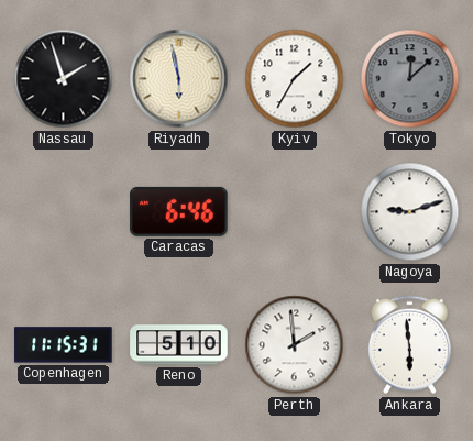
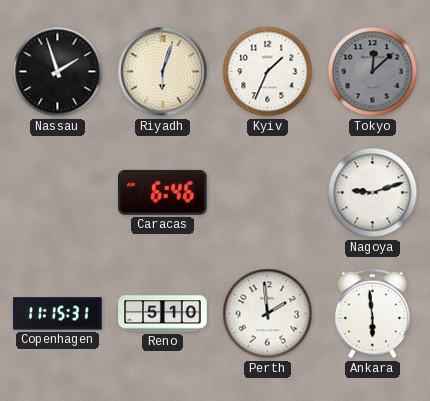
Riyadh: 5:58 -> 6:03 (163, 72)
Kyiv: 1:35 -> 1:34 (268, 72)
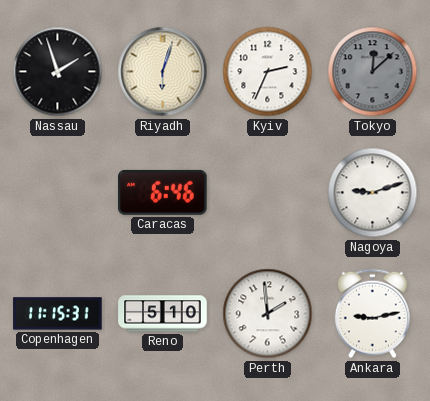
Kyiv: 1:34 -> 2:34 (268, 72)
Ankara: 5:59 -> 9:13 (372, 314)
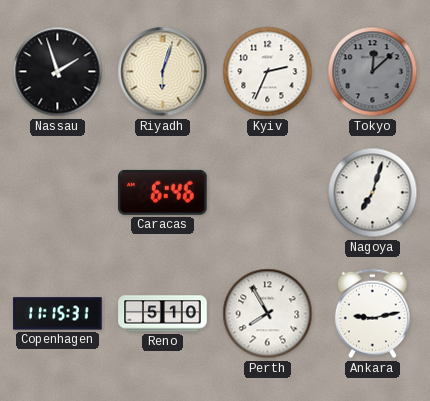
Nagoya: 9:12 -> 7:03 (373, 193)
Perth: 1:59 -> 7:55 (268, 314)
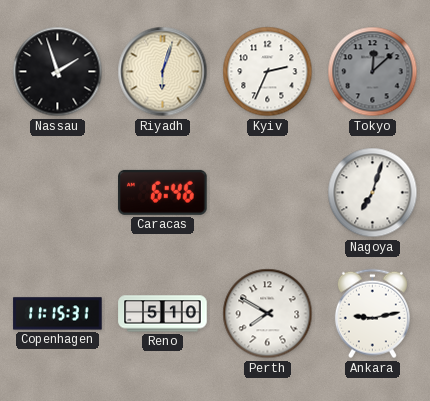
Perth: 7:55 -> 7:50 (268, 314)
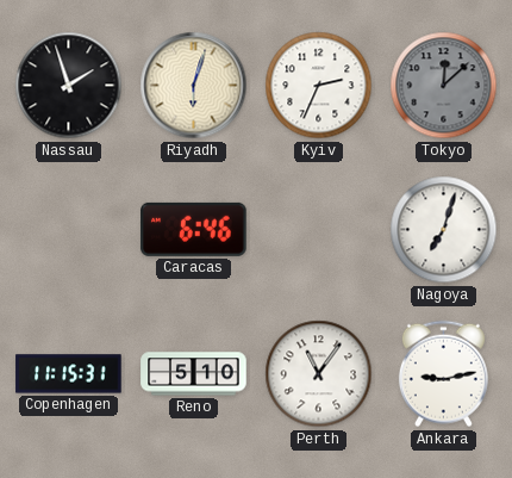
Perth: 7:50 -> 11:06 (319, 374)
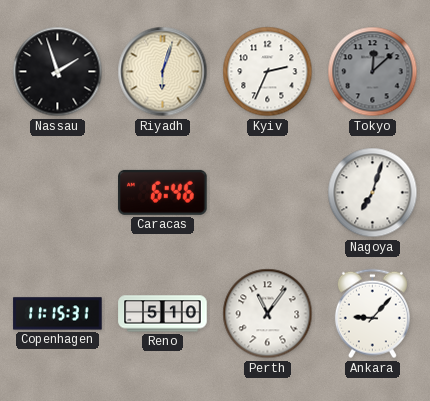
Ankara: 9:13 -> 9:07 (372, 314)
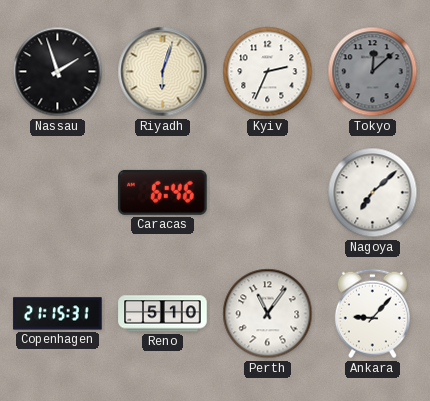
Nagoya: 7:03 -> 7:08 (373, 193)
Copenhagen: 11:15 -> 21:15 (58, 314)
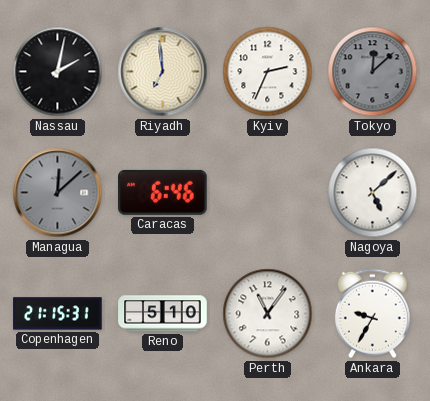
Nassau: 1:57 -> 2:02 (58, 72)
Riyadh: 6:03 -> 6:59 (163, 72)
Managua: none -> 12:08 (58, 193)
Nagoya: 7:08 -> 5:08 (373, 193)
Ankara: 9:07 -> 9:35 (372, 314)
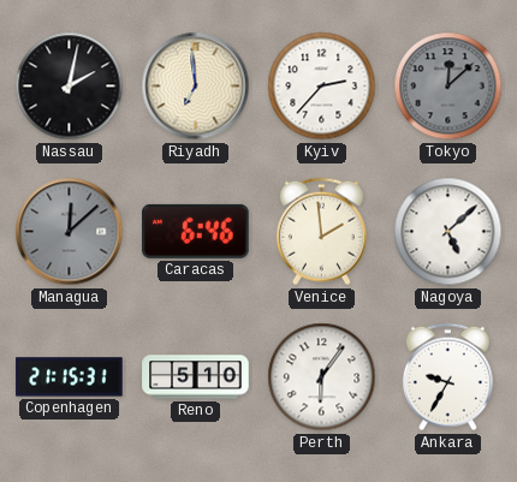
Kyiv: 2:34 -> 2:37 (322, 87)
Venice: none -> 1:59 (321, 232)
Perth: 11:06 -> 6:06 (322, 377)
